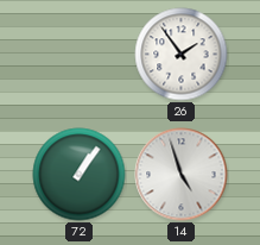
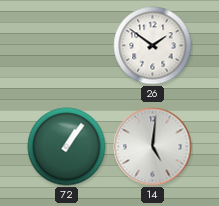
26: 1:54 -> 1:51 (153, 46)
14: 4:57 -> 5:01 (153, 147)
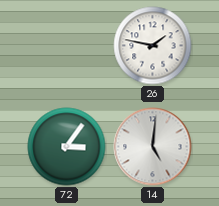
26: 1:51 -> 1:47 (153, 46)
72: 1:06 -> 3:06 (67, 147)
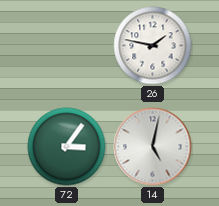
14: 5:01 -> 5:02 (153, 147)
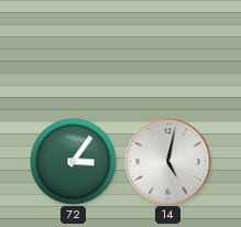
26: 1:47 -> none (153, 46)
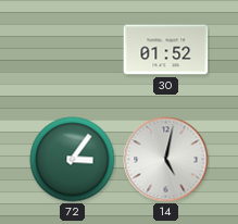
30: none -> 01:52 (166, 50)
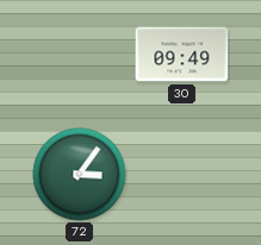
30: 01:52 -> 09:49 (182, 55)
14: 5:02 -> none (166, 160)
